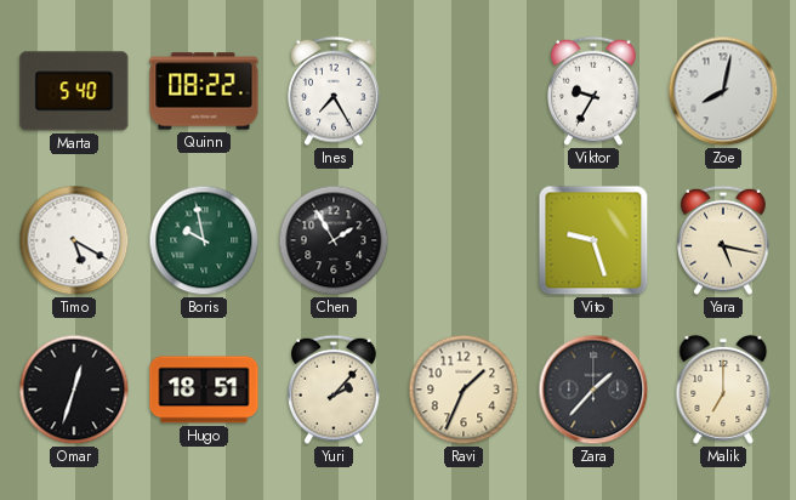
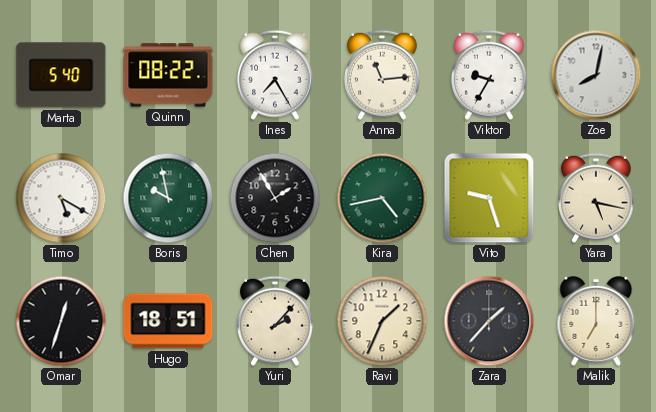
Anna: none -> 11:14 (382, 75)
Kira: none -> 4:43 (382, 198)
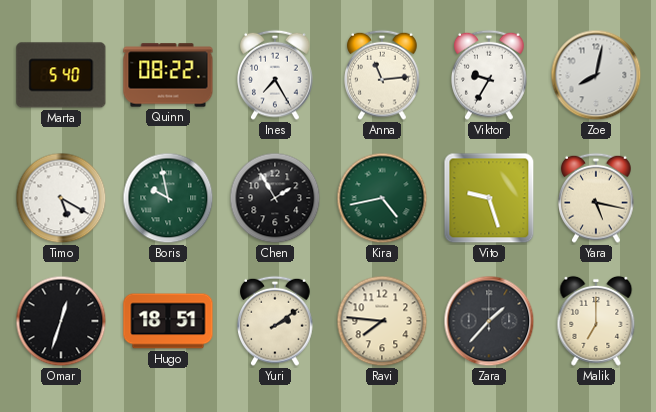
Yuri: 2:07 -> 2:09 (275, 321)
Ravi: 1:34 -> 7:46 (382, 321)
